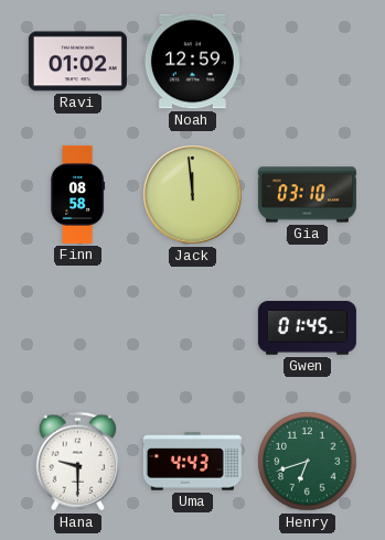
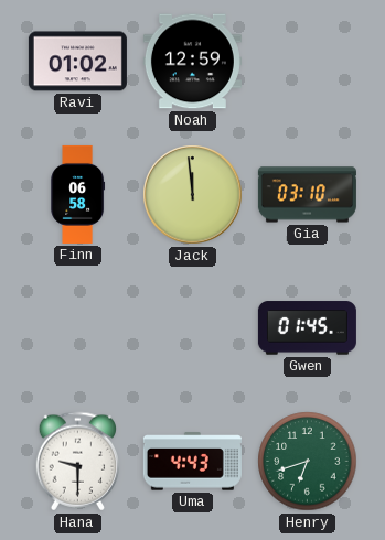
Finn: 08:58 -> 06:58 (78, 194)
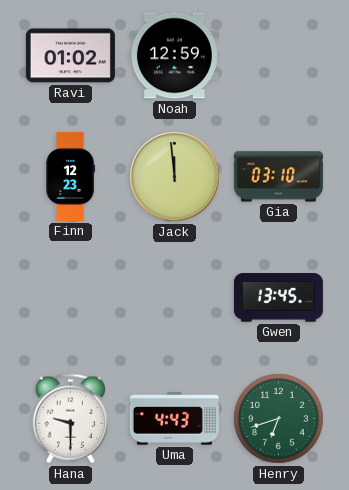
Finn: 06:58 -> 12:23 (71, 176)
Gwen: 01:45 -> 13:45 (278, 298)
